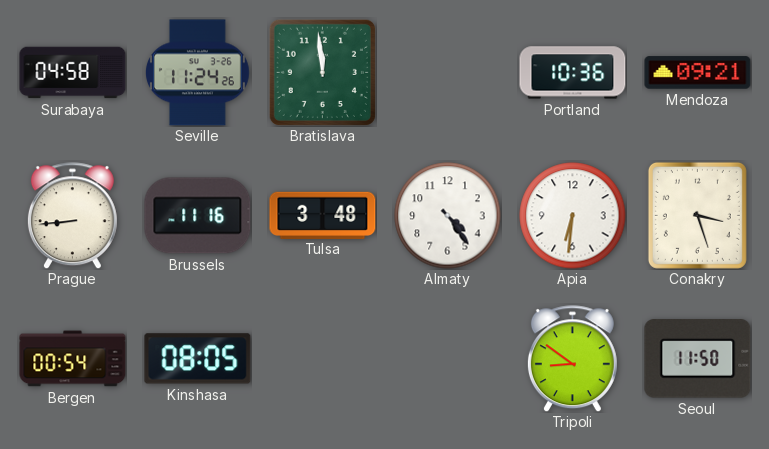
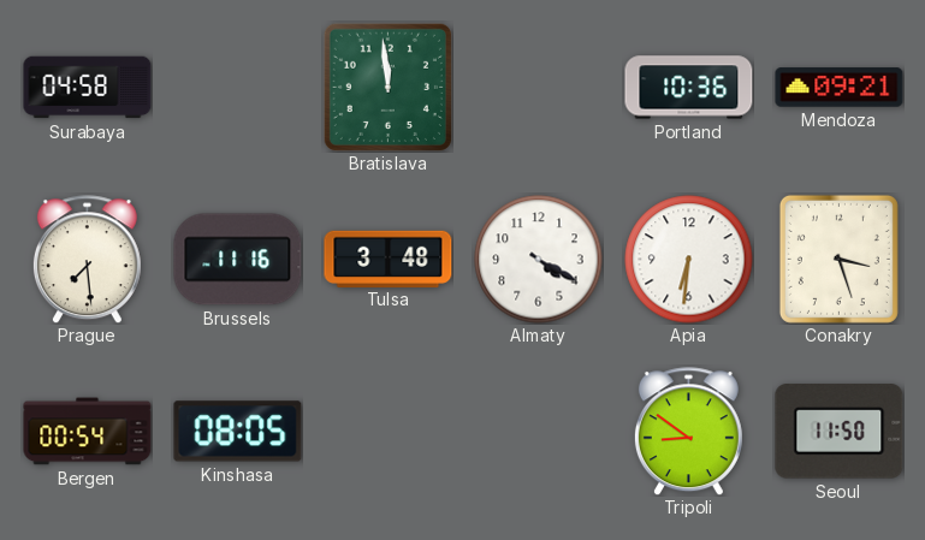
Seville: 11:24 -> none (197, 73)
Prague: 8:44 -> 7:29 (87, 260)
Almaty: 4:24 -> 4:20 (539, 260)
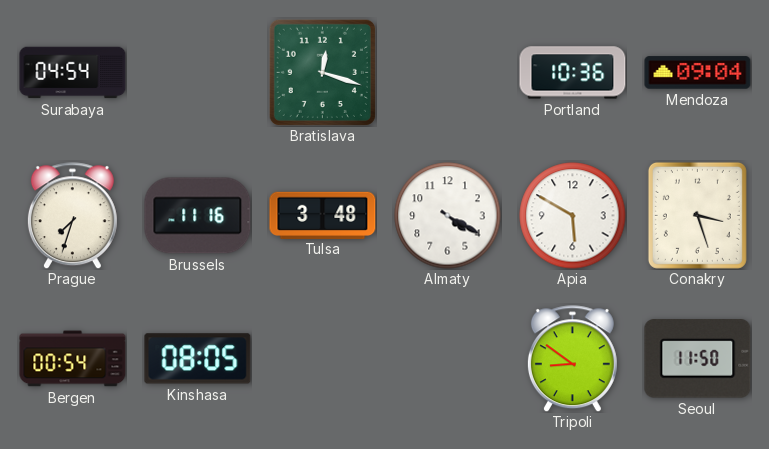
Surabaya: 04:58 -> 04:54 (73, 73)
Bratislava: 11:59 -> 12:18 (322, 72)
Mendoza: 09:21 -> 09:04 (698, 73)
Prague: 7:29 -> 7:33 (72, 216)
Apia: 6:31 -> 5:50 (573, 216)
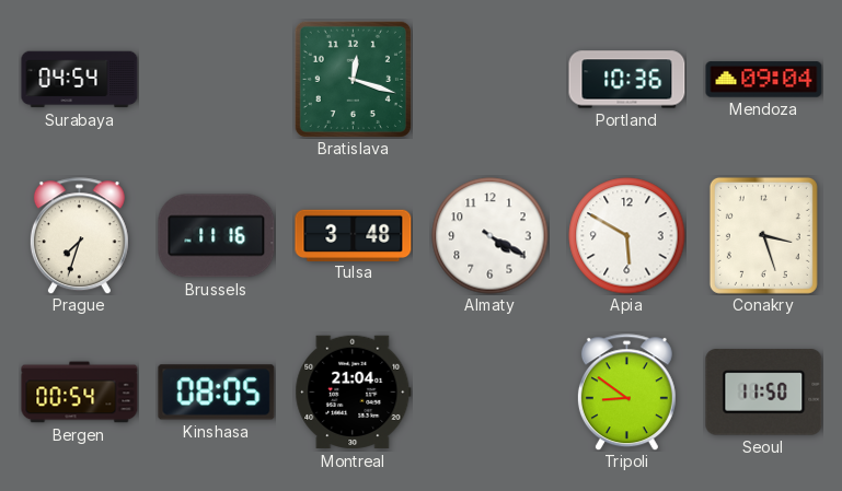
Montreal: none -> 21:04 (354, 393)
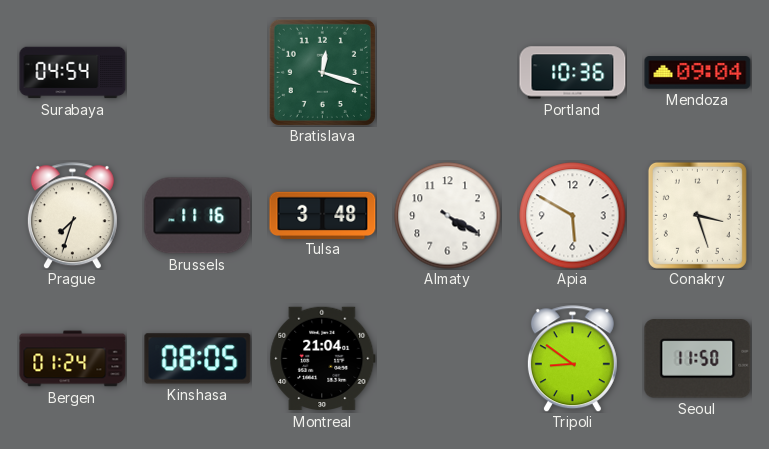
Bergen: 00:54 -> 01:24 (73, 359)
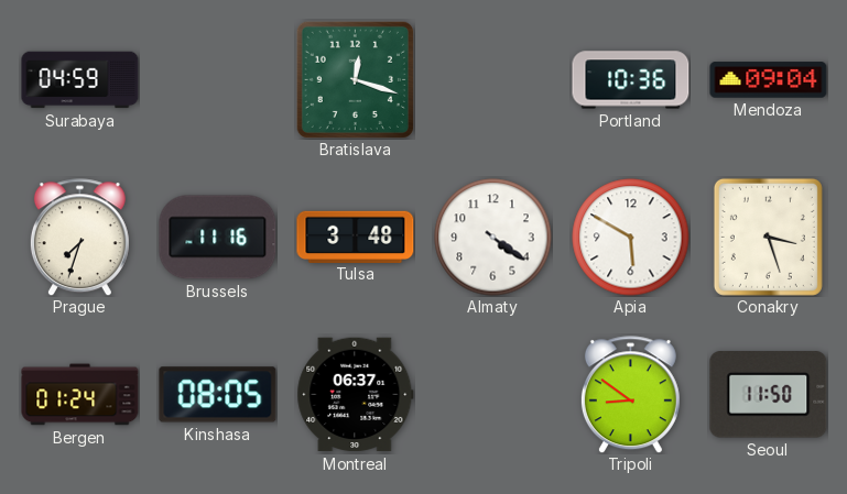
Surabaya: 04:54 -> 04:59 (80, 80)
Almaty: 4:20 -> 4:21 (493, 238)
Montreal: 21:04 -> 06:37 (356, 395)
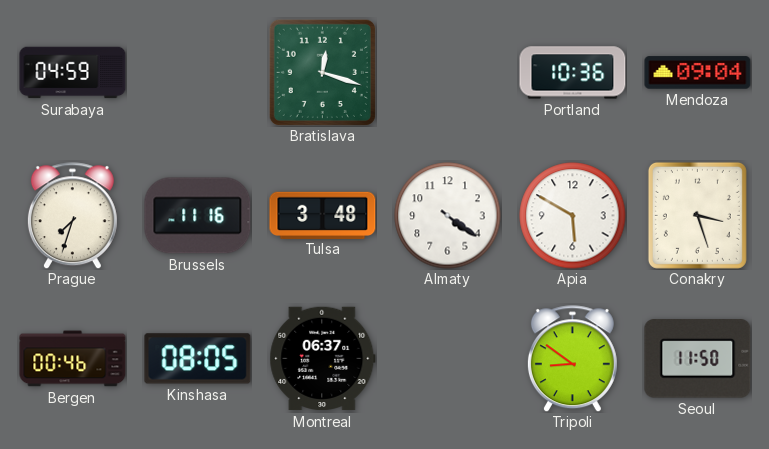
Bergen: 01:24 -> 00:46 (73, 359)
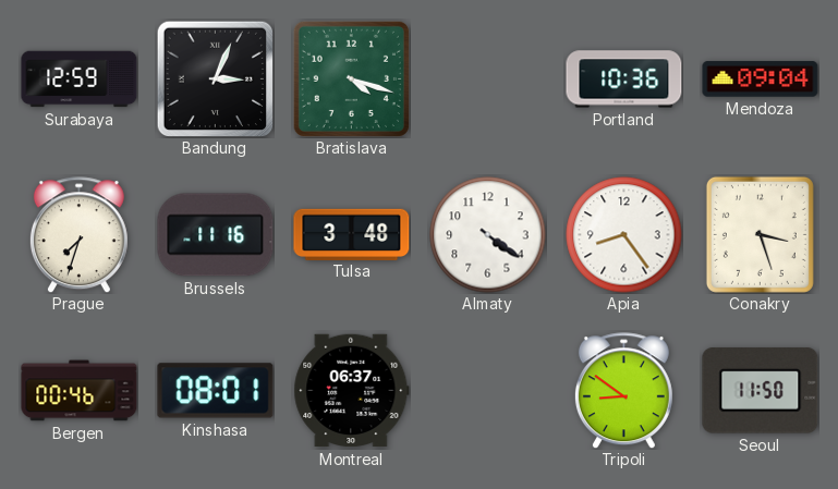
Surabaya: 04:59 -> 12:59 (80, 80)
Bandung: none -> 3:04 (215, 78)
Bratislava: 12:18 -> 4:18 (351, 78)
Apia: 5:50 -> 8:24 (624, 235)
Kinshasa: 08:05 -> 08:01 (216, 391)
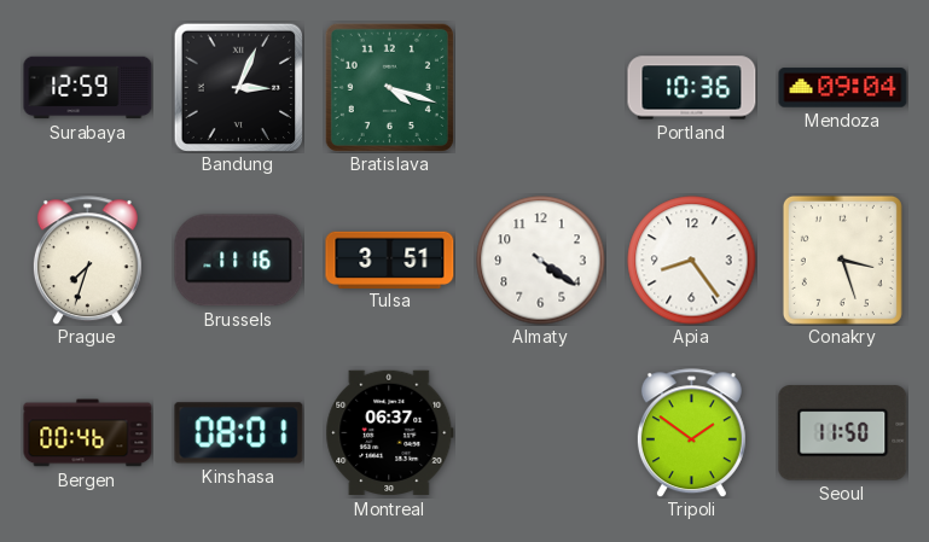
Tulsa: 3:48 -> 3:51 (390, 260)
Tripoli: 8:51 -> 1:51 (691, 433)
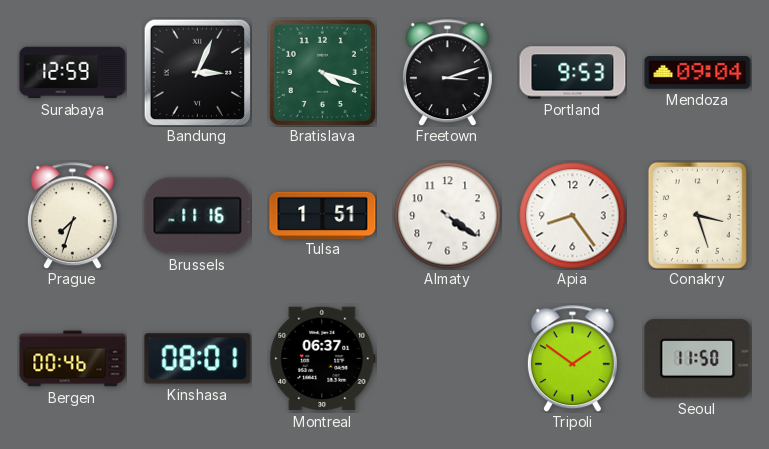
Freetown: none -> 3:12 (447, 73)
Portland: 10:36 -> 9:53 (573, 73)
Tulsa: 3:51 -> 1:51 (323, 215)
